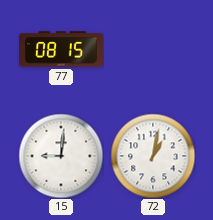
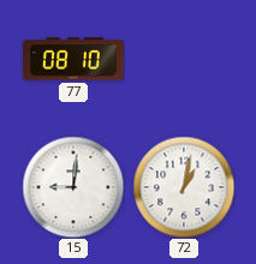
77: 08:15 -> 08:10 (75, 59)
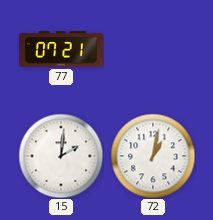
77: 08:10 -> 07:21 (62, 49)
15: 9:01 -> 2:01 (61, 156)
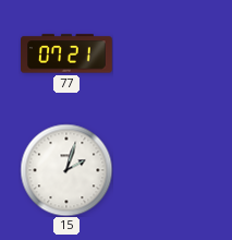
15: 2:01 -> 2:03 (66, 170)
72: 1:02 -> none (153, 156)
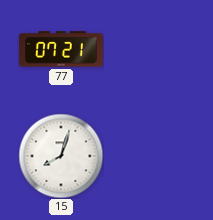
15: 2:03 -> 8:03 (61, 156)
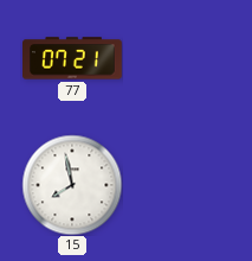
15: 8:03 -> 7:58 (72, 185)
